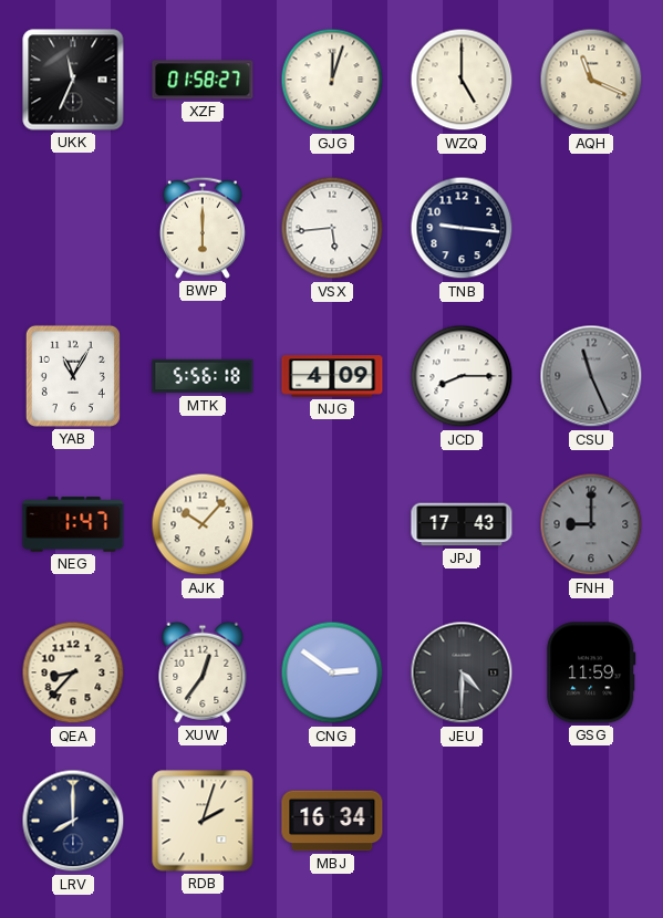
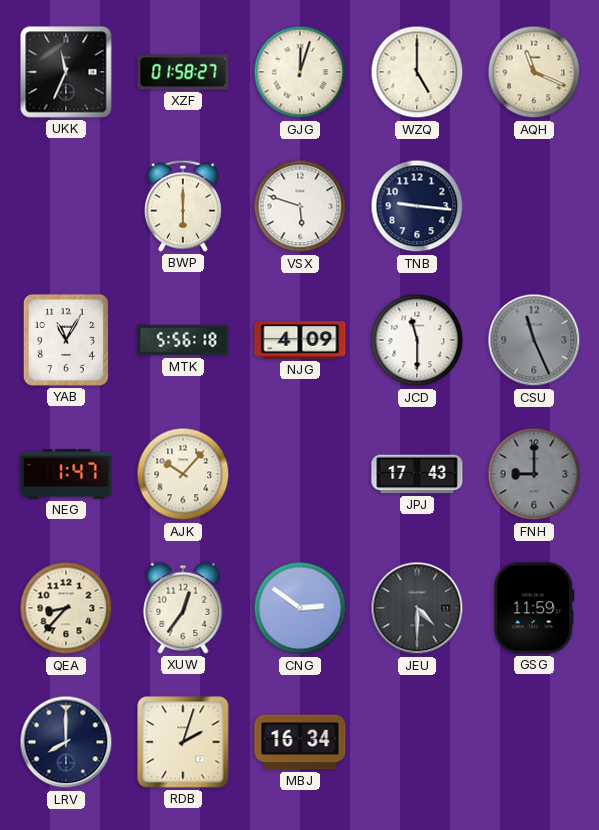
VSX: 5:44 -> 5:48 (300, 206)
JCD: 8:15 -> 11:30 (417, 340)
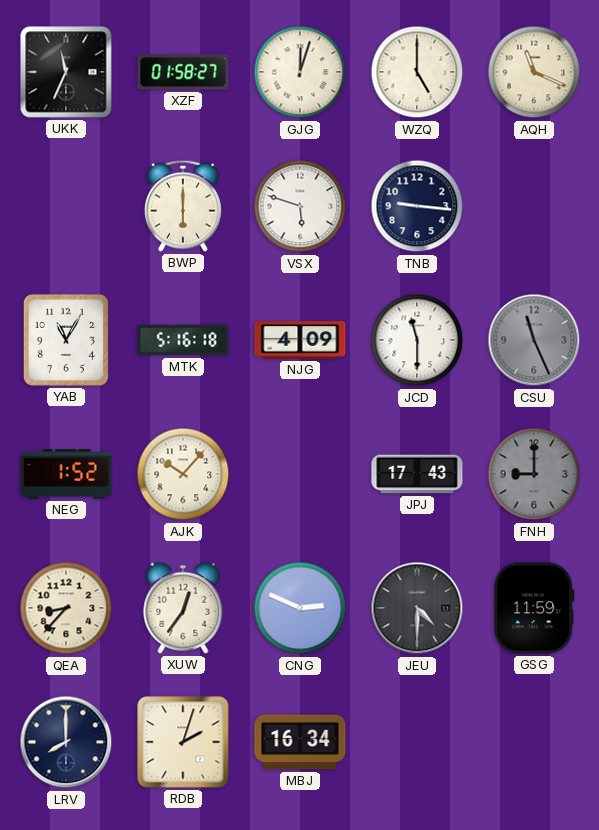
MTK: 5:56 -> 5:16 (183, 340)
NEG: 1:47 -> 1:52 (66, 474)
CNG: 2:51 -> 2:49 (300, 608)
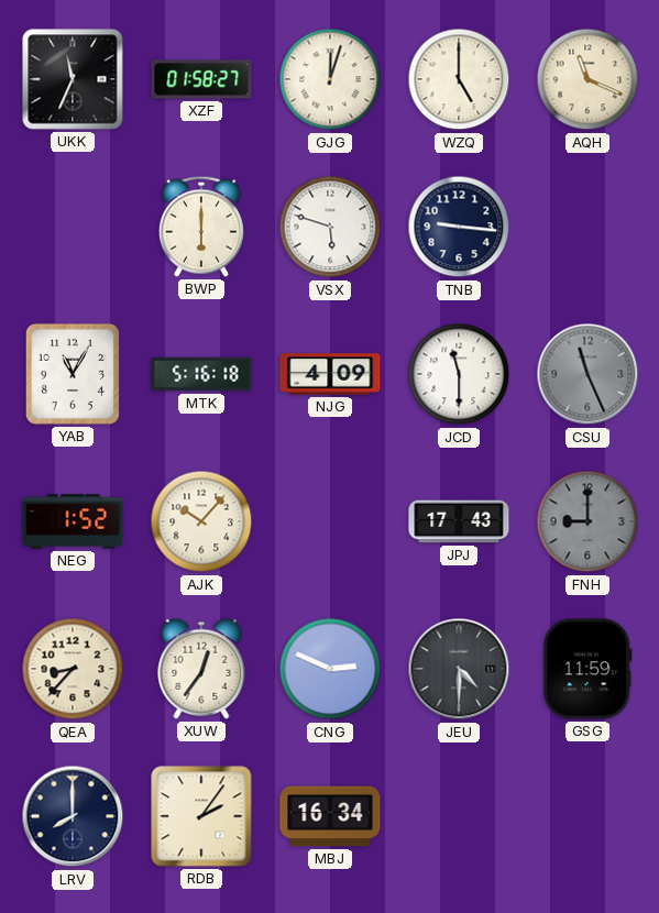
RDB: 2:03 -> 2:06 (201, 816)
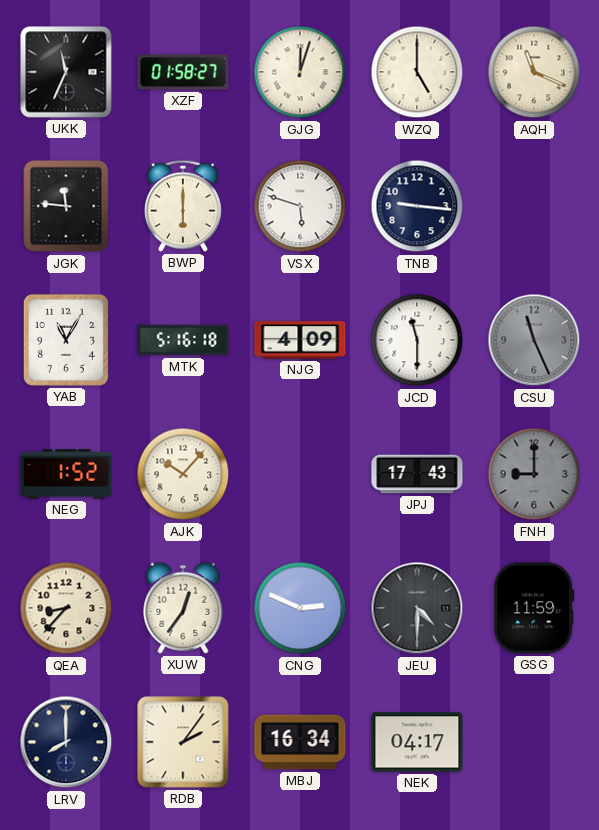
JGK: none -> 11:46 (66, 206)
NEK: none -> 04:17 (417, 742)
